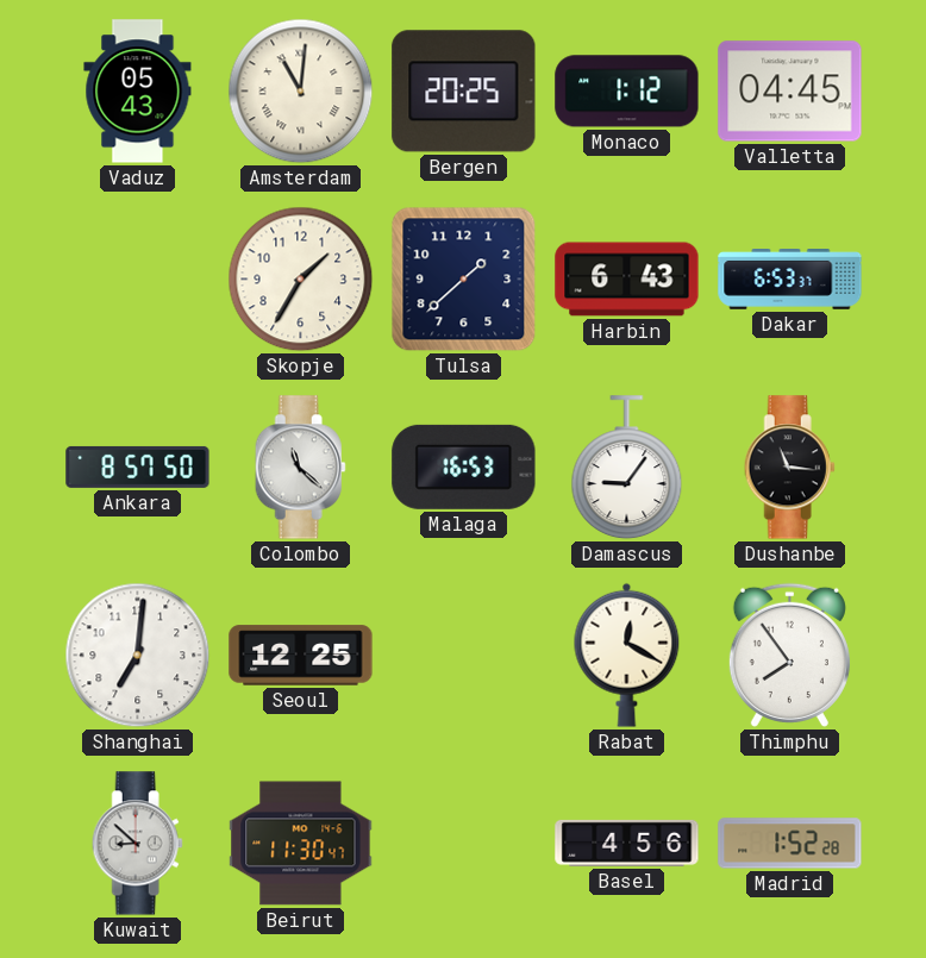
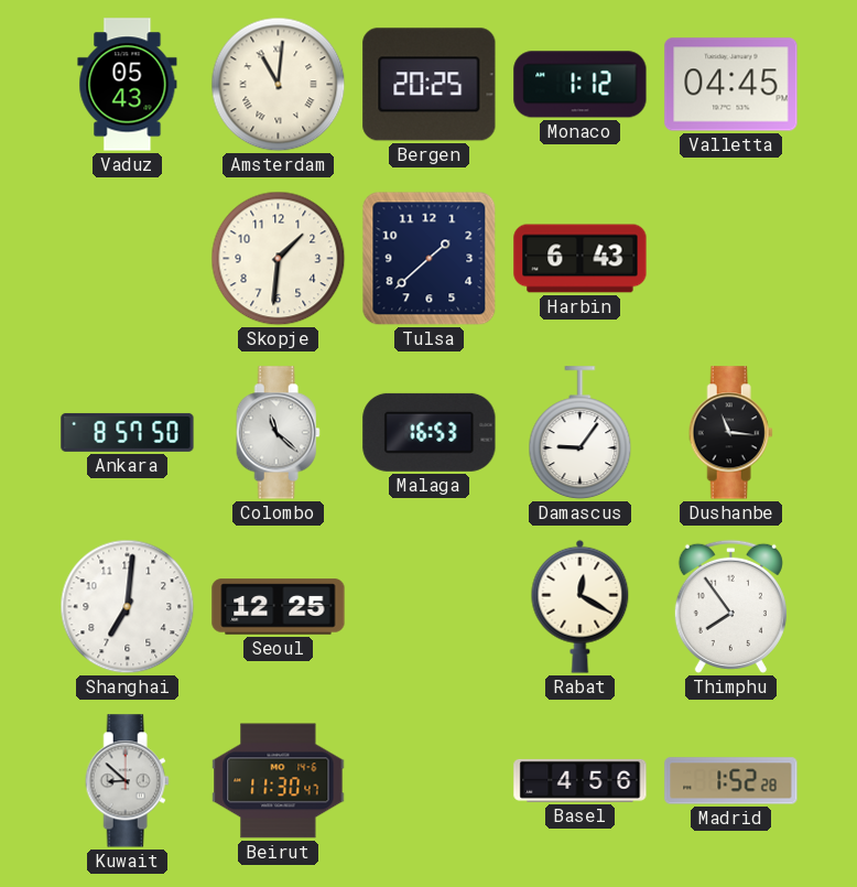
Skopje: 1:35 -> 1:31 (279, 259)
Dakar: 6:53 -> none (790, 280)
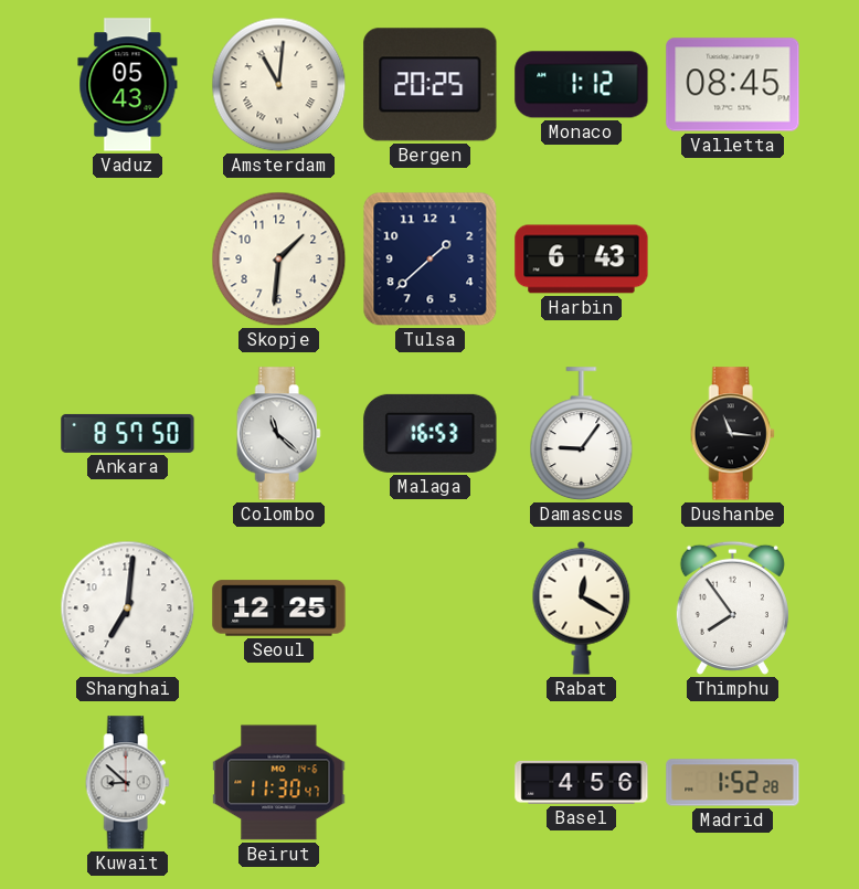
Valletta: 04:45 -> 08:45 (733, 85)
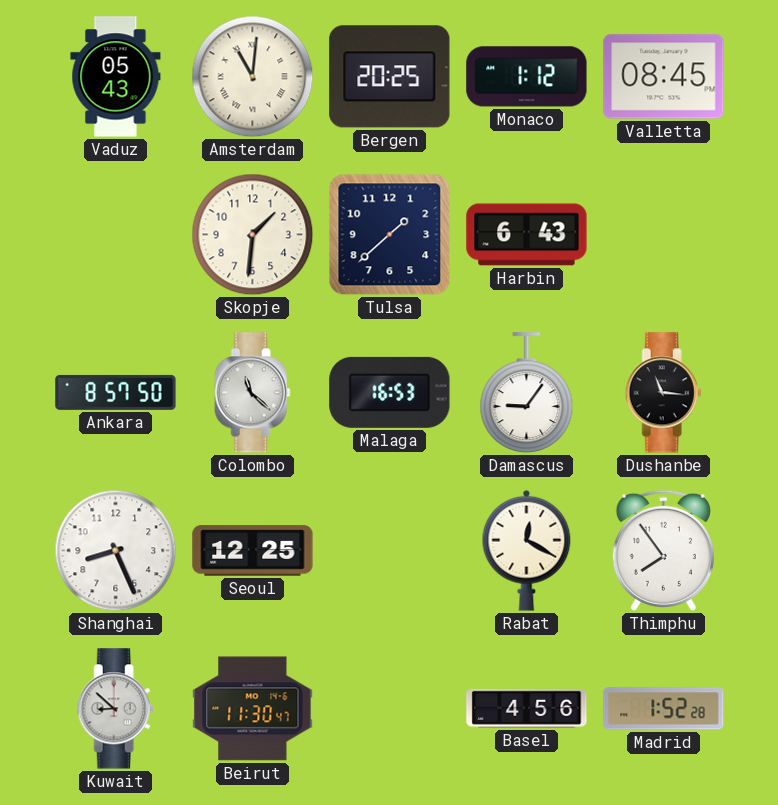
Shanghai: 7:01 -> 8:26 (116, 551)
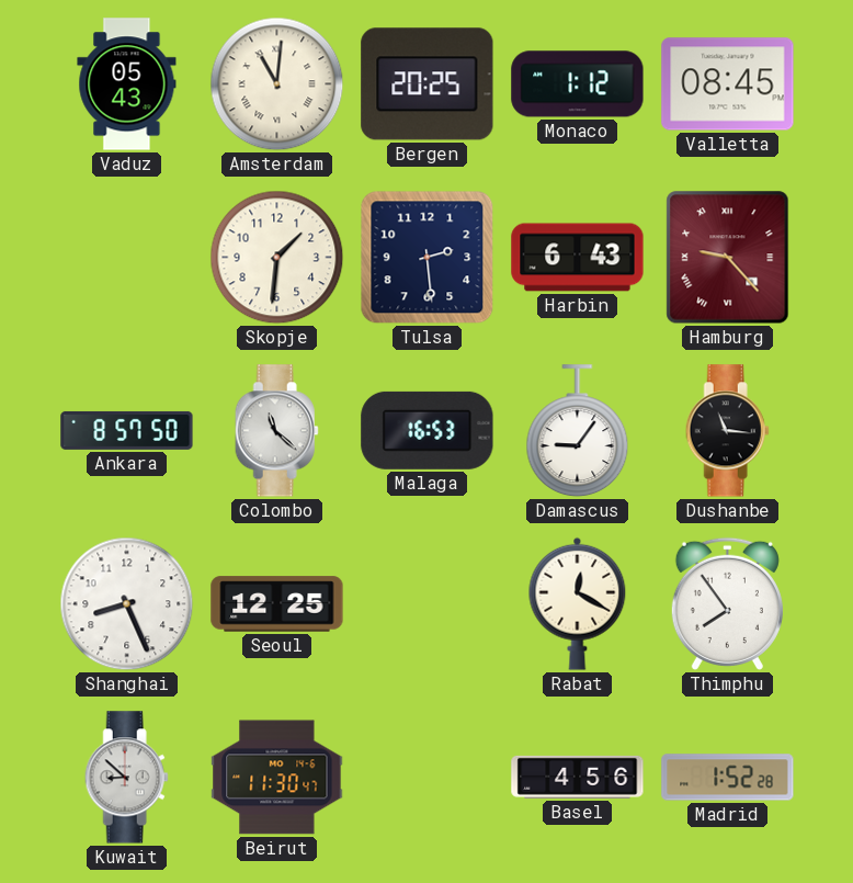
Tulsa: 1:38 -> 2:29 (428, 258)
Hamburg: none -> 9:23 (728, 258)
